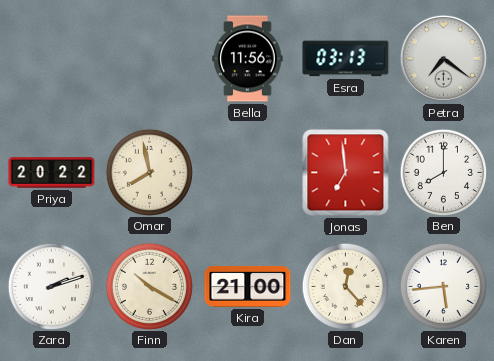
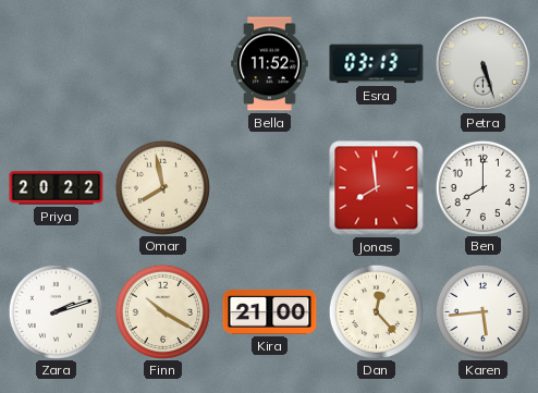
Bella: 11:56 -> 11:52 (270, 64)
Petra: 7:21 -> 5:27 (482, 63)
Jonas: 6:59 -> 7:59 (377, 188)
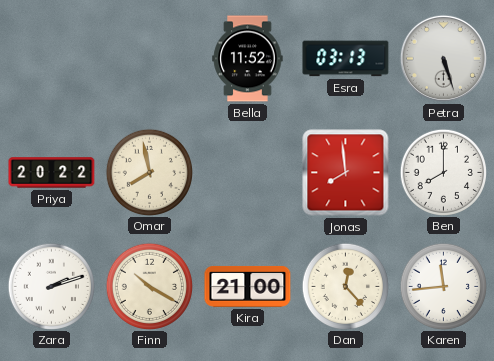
Karen: 5:44 -> 11:44 (443, 286)
